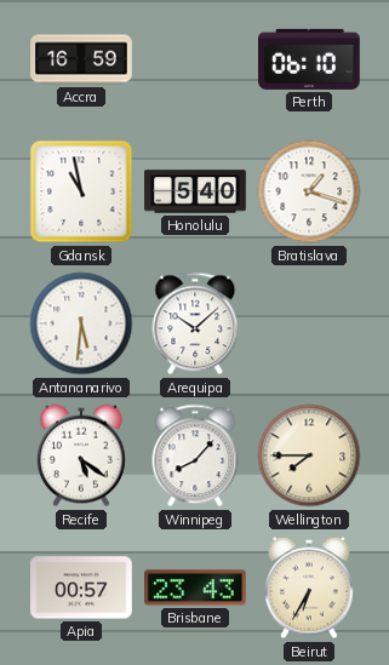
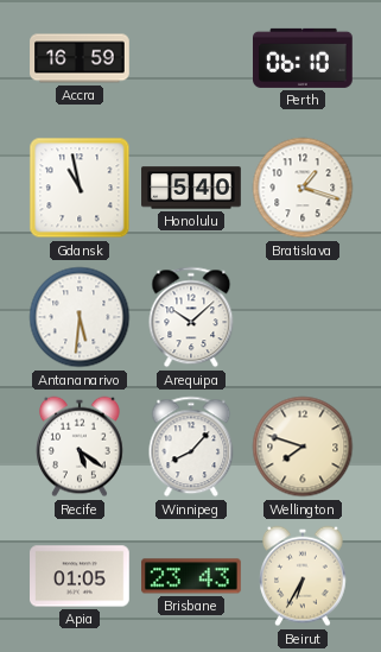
Wellington: 7:45 -> 7:48 (303, 447)
Apia: 00:57 -> 01:05 (81, 576)
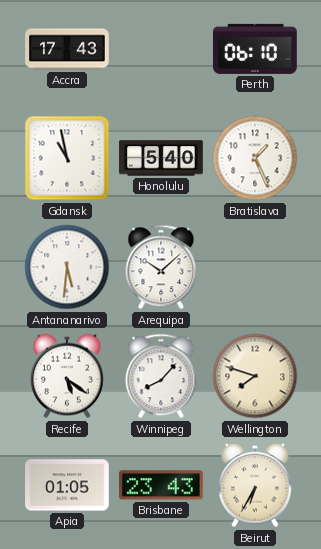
Accra: 16:59 -> 17:43 (67, 49)
Bratislava: 1:18 -> 1:26 (255, 158)
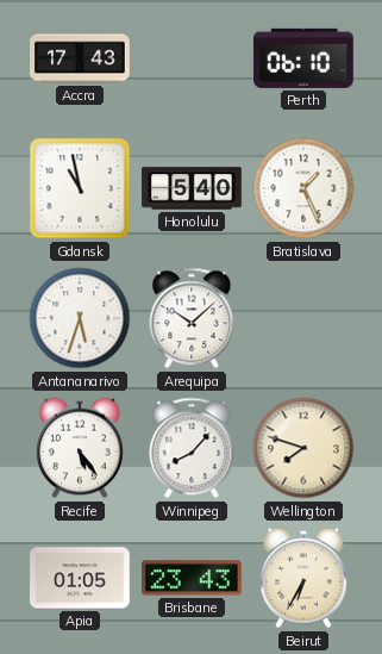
Antananarivo: 5:31 -> 5:33 (80, 318)
Recife: 5:21 -> 5:24 (81, 448)
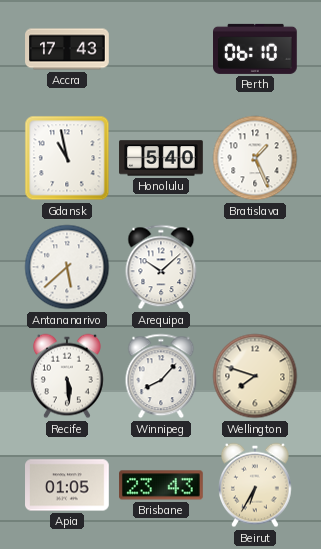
Antananarivo: 5:33 -> 5:38 (67, 267)
Recife: 5:24 -> 5:29 (68, 376)
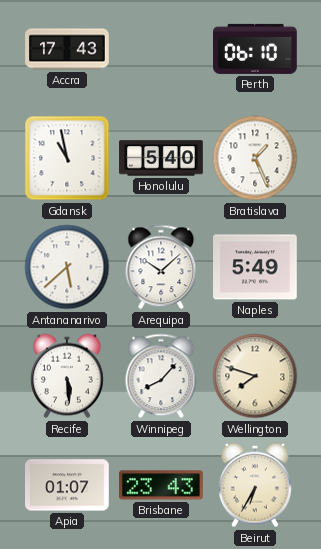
Naples: none -> 5:49 (256, 267)
Apia: 01:05 -> 01:07 (68, 485)
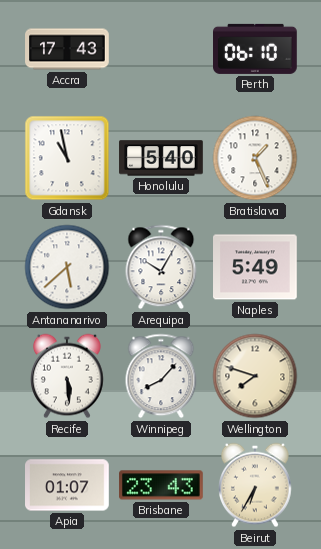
Arequipa: 10:08 -> 10:05 (161, 267)
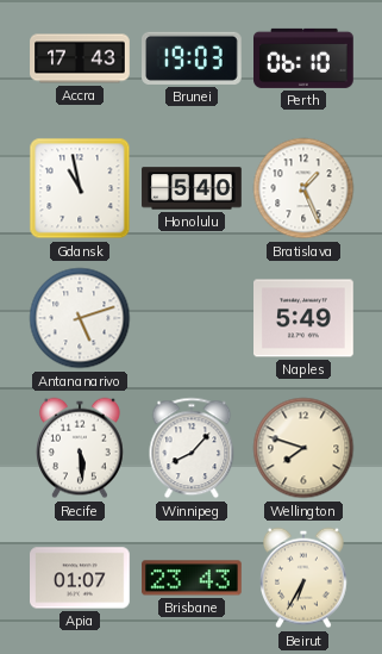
Brunei: none -> 19:03 (193, 58)
Antananarivo: 5:38 -> 5:12 (80, 318)
Arequipa: 10:05 -> none (161, 267)
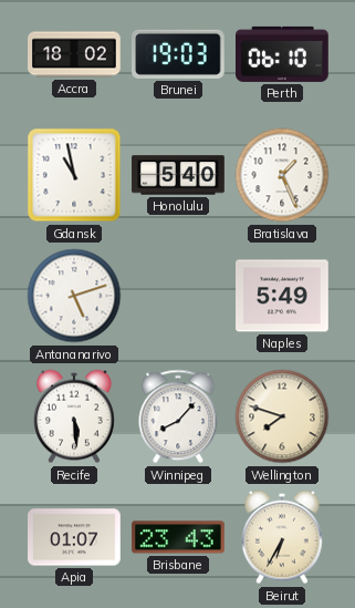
Accra: 17:43 -> 18:02 (74, 54)
